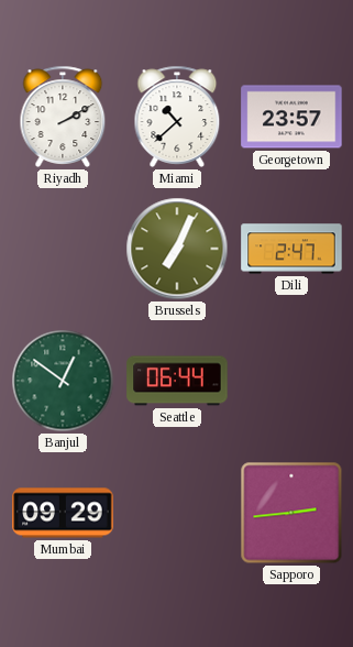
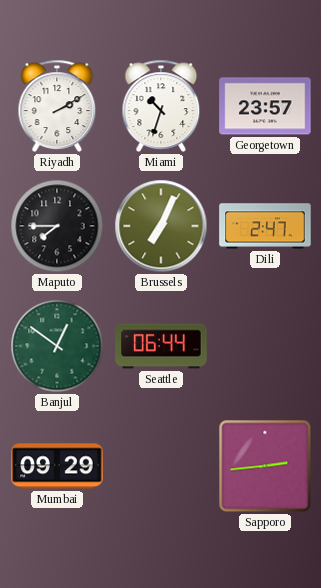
Miami: 10:38 -> 10:33 (161, 106)
Maputo: none -> 7:45 (57, 226)
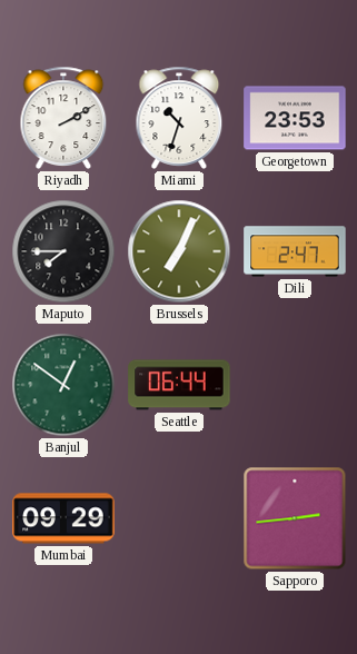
Georgetown: 23:57 -> 23:53 (295, 118)
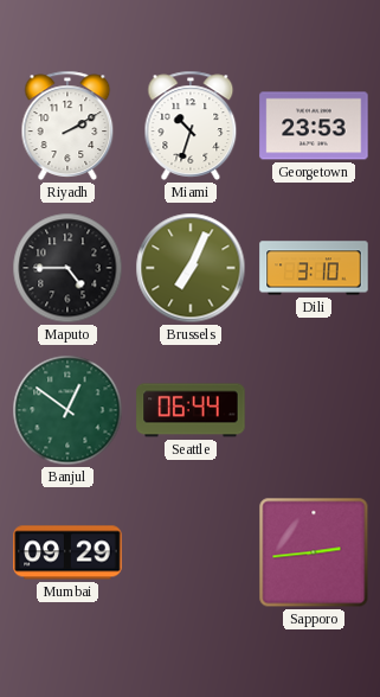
Maputo: 7:45 -> 4:45 (67, 268)
Dili: 2:47 -> 3:10 (314, 268)
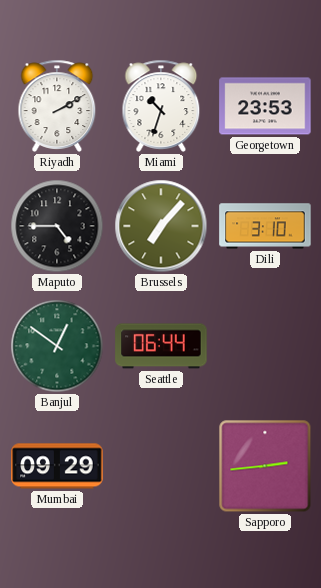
Brussels: 7:04 -> 7:07 (161, 226)
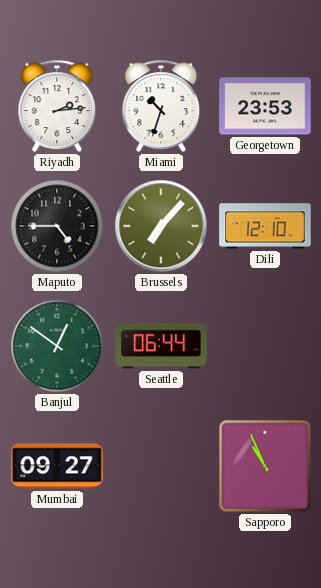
Riyadh: 2:10 -> 2:14 (57, 106)
Dili: 3:10 -> 12:10 (265, 226)
Mumbai: 09:29 -> 09:27 (57, 466)
Sapporo: 2:44 -> 10:56 (265, 466)
